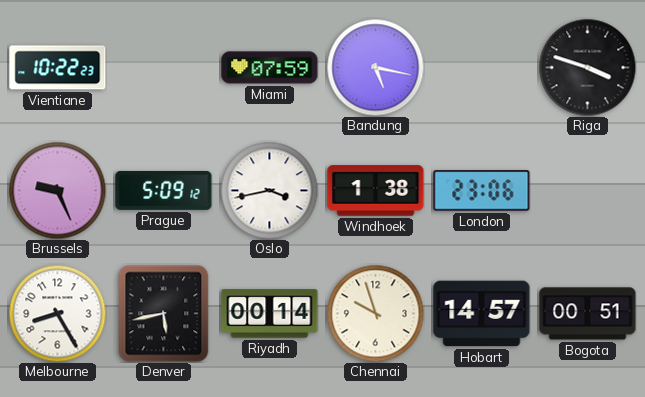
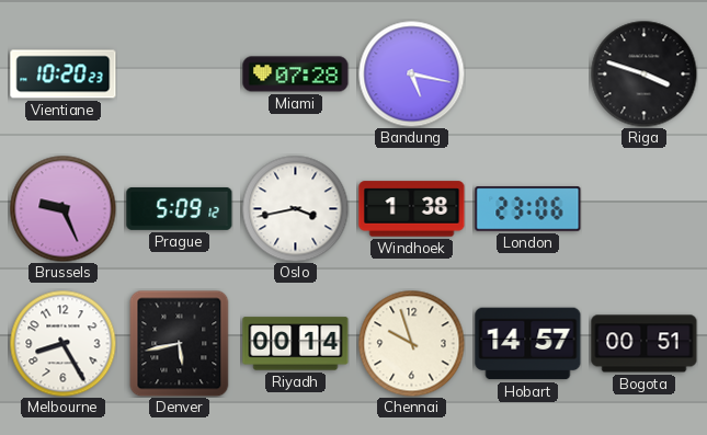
Vientiane: 10:22 -> 10:20 (64, 75)
Miami: 07:59 -> 07:28 (296, 75)
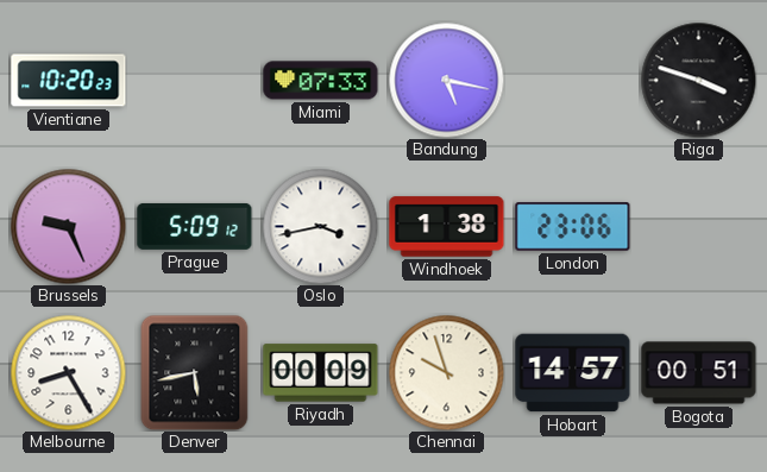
Miami: 07:28 -> 07:33 (321, 81)
Riyadh: 00:14 -> 00:09 (321, 373)
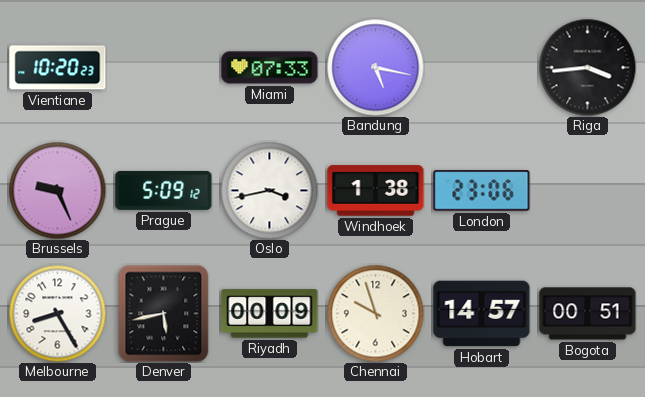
Riga: 3:48 -> 3:44 (587, 67)
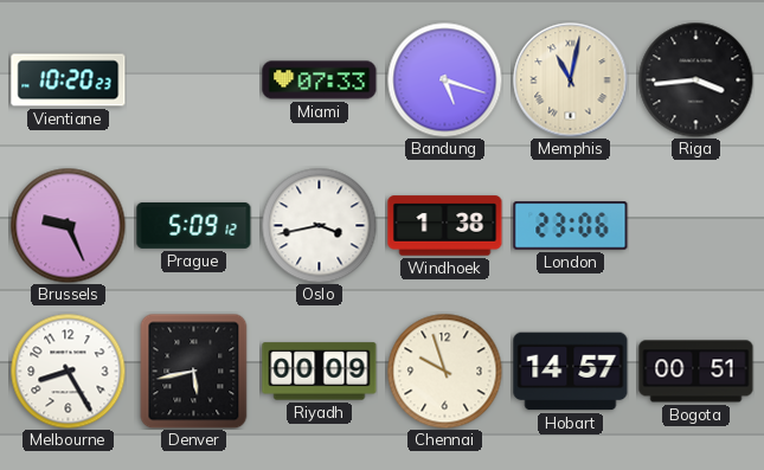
Bandung: 5:17 -> 5:18 (444, 79)
Memphis: none -> 11:02 (571, 81)
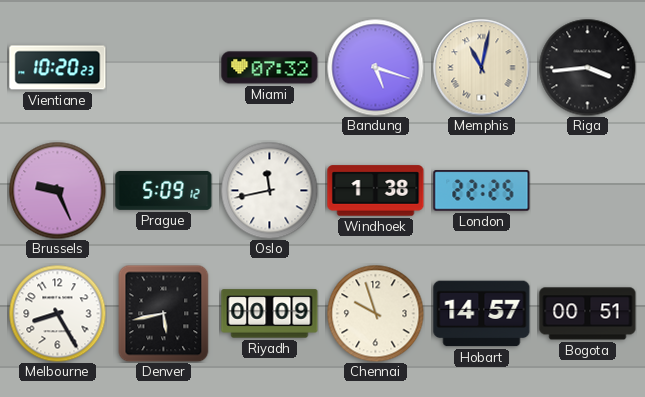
Miami: 07:33 -> 07:32 (270, 68)
Oslo: 3:43 -> 11:43 (269, 190)
London: 23:06 -> 22:25 (482, 191)
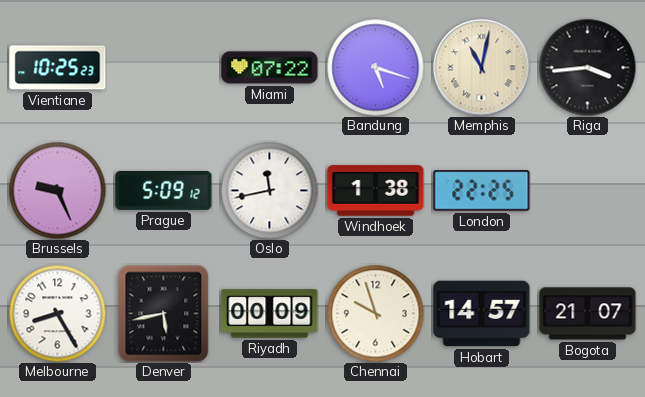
Vientiane: 10:20 -> 10:25 (58, 68)
Miami: 07:32 -> 07:22 (270, 68)
Bogota: 00:51 -> 21:07 (588, 314)
